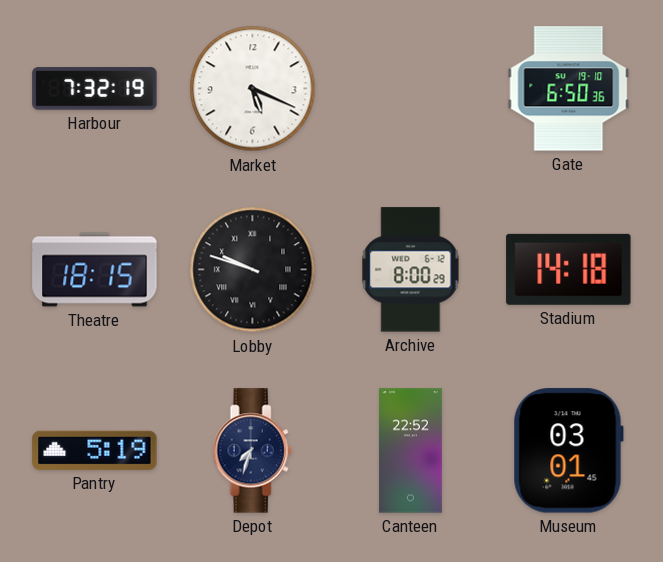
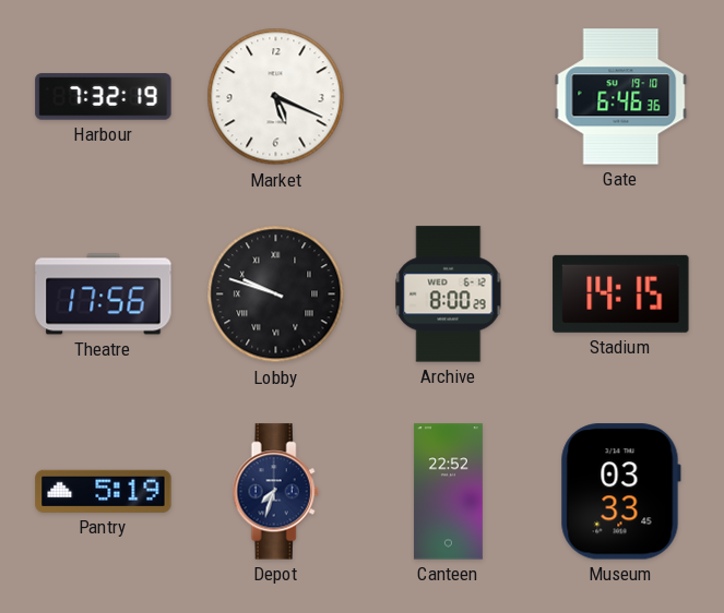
Gate: 6:50 -> 6:46 (621, 97)
Theatre: 18:15 -> 17:56 (104, 295)
Stadium: 14:18 -> 14:15 (621, 293)
Museum: 03:01 -> 03:33 (620, 492)
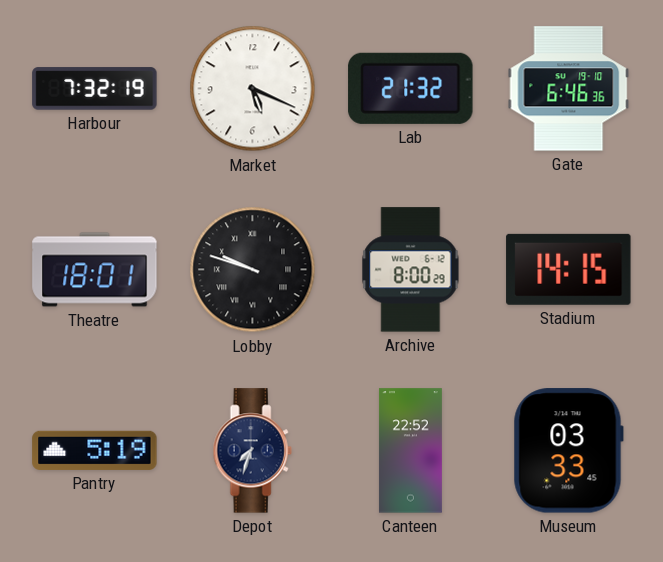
Lab: none -> 21:32 (411, 88)
Theatre: 17:56 -> 18:01 (95, 270)
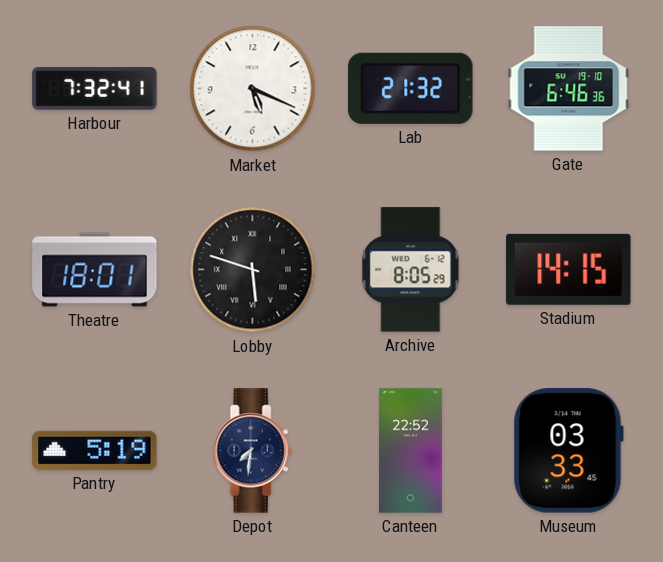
Harbour: 7:32:19 -> 7:32:41 (95, 89)
Lobby: 9:48 -> 5:48 (253, 270)
Archive: 8:00 -> 8:05 (411, 270)
Depot: 7:33 -> 7:31 (252, 451)
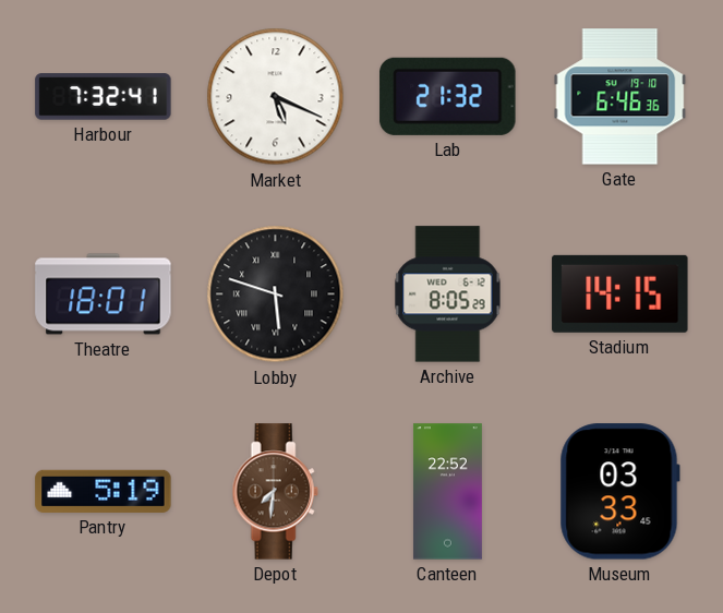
Depot dial: navy -> brown (275, 492)
